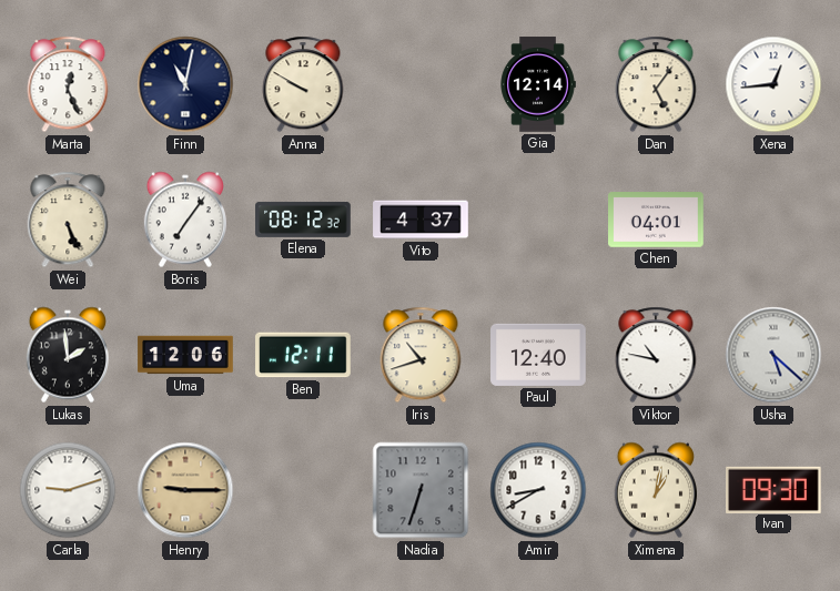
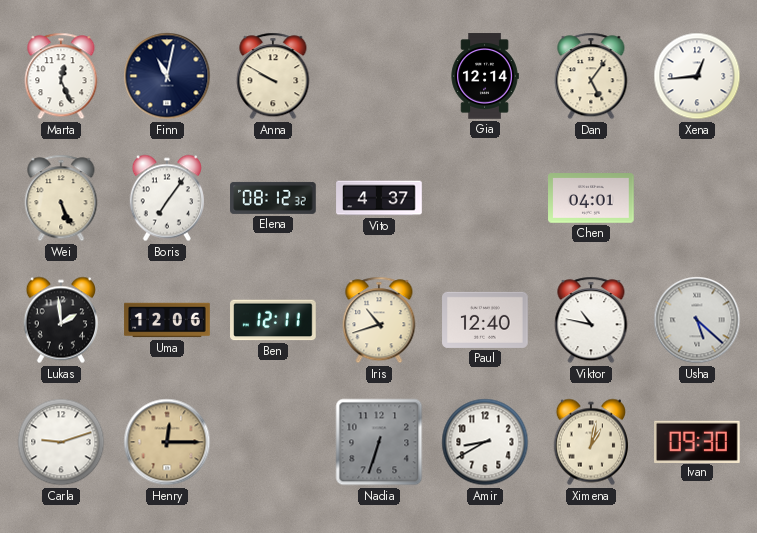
Henry: 9:15 -> 12:15 (167, 442)
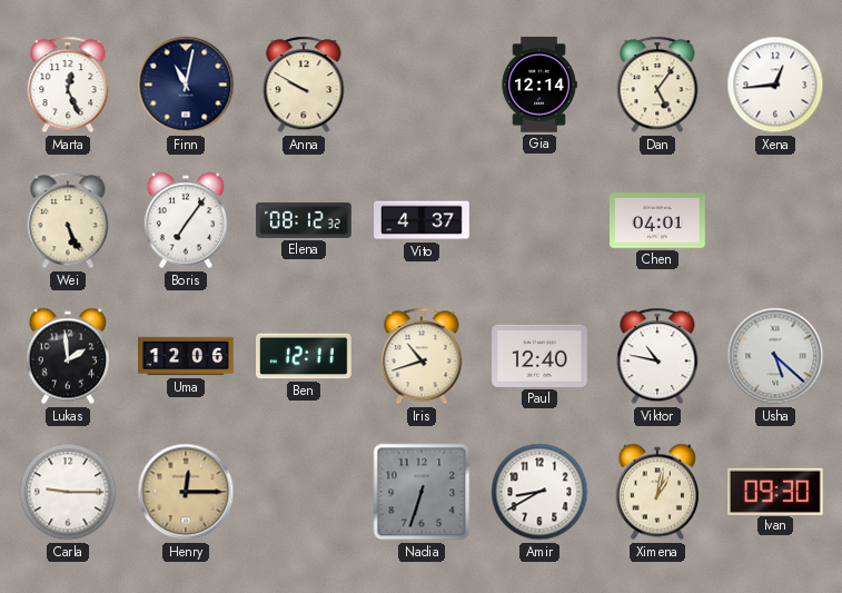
Carla: 9:12 -> 9:15 (68, 492)
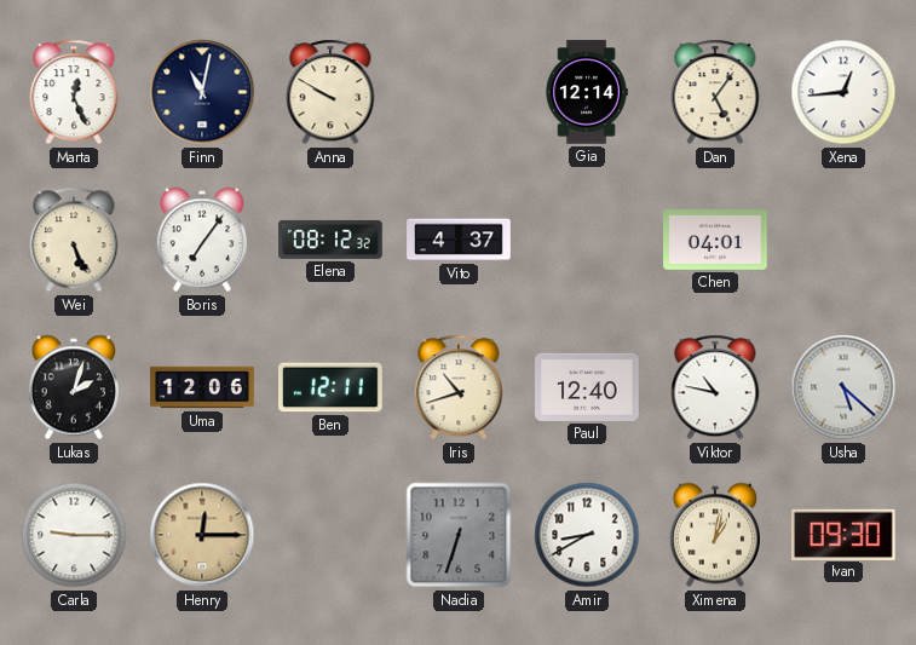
Lukas: 1:59 -> 2:03 (73, 387)
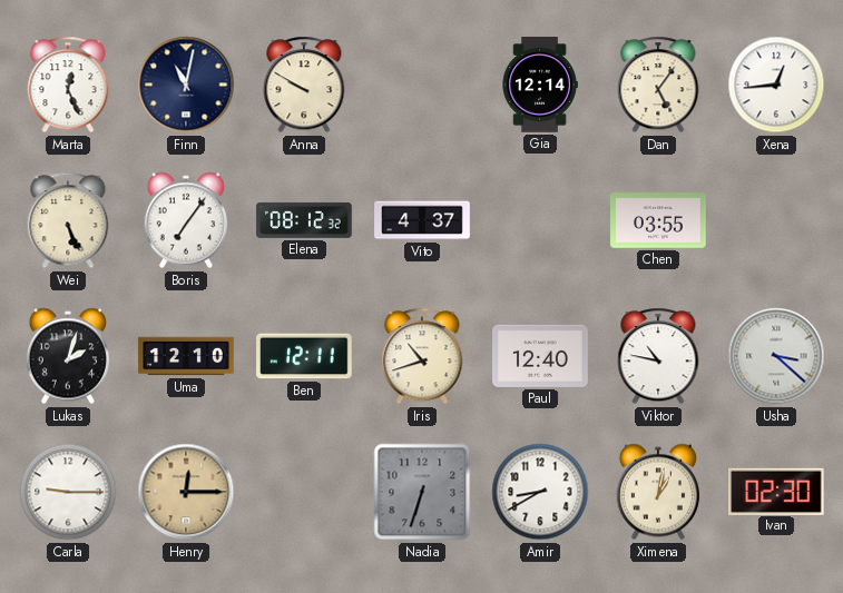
Chen: 04:01 -> 03:55 (658, 220)
Uma: 12:06 -> 12:10 (186, 356)
Usha: 5:22 -> 3:22 (776, 356)
Ivan: 09:30 -> 02:30 (776, 491)
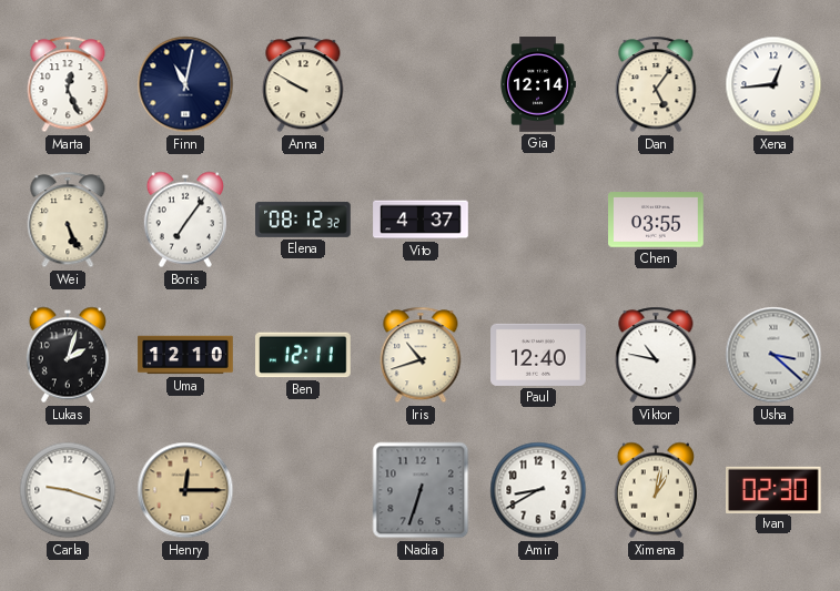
Carla: 9:15 -> 9:18 (68, 490)
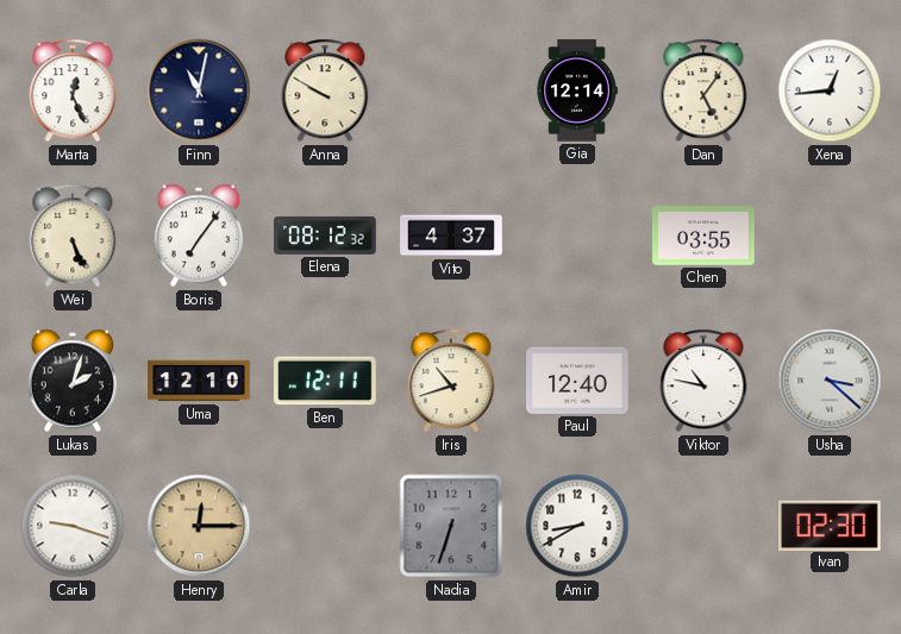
Ximena: 1:02 -> none (655, 490)
